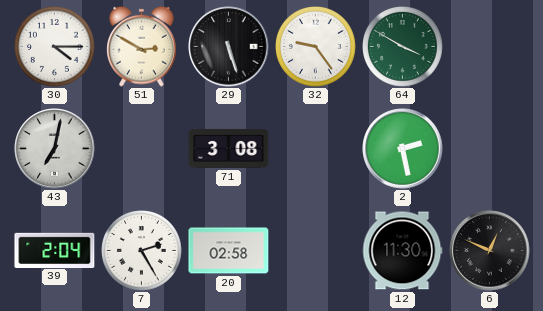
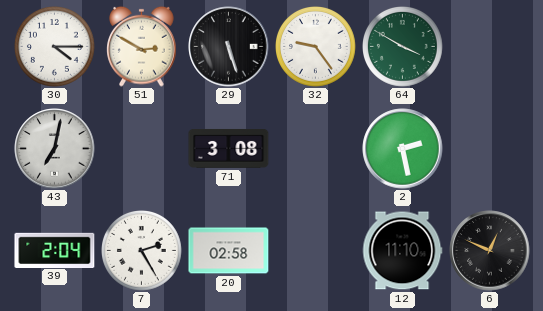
12: 11:30 -> 11:10 (402, 251)
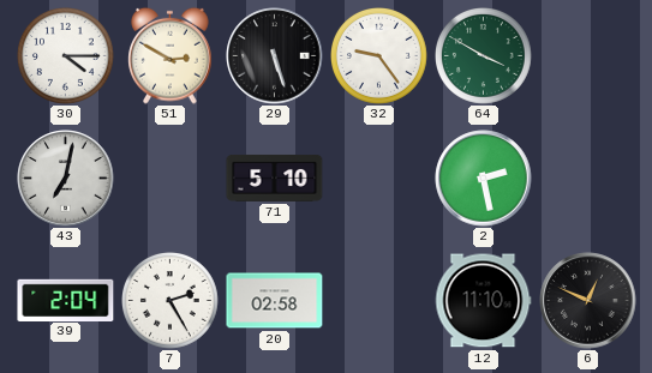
71: 3:08 -> 5:10 (275, 178)
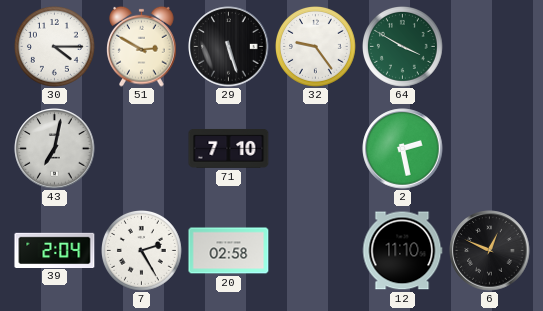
71: 5:10 -> 7:10 (229, 148)
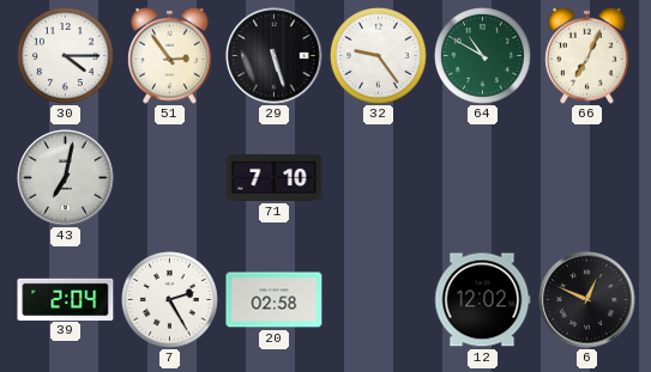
51: 2:50 -> 2:54 (170, 55)
64: 3:50 -> 10:50 (483, 56)
66: none -> 7:04 (587, 55)
2: 2:28 -> none (403, 149)
12: 11:10 -> 12:02 (482, 300)
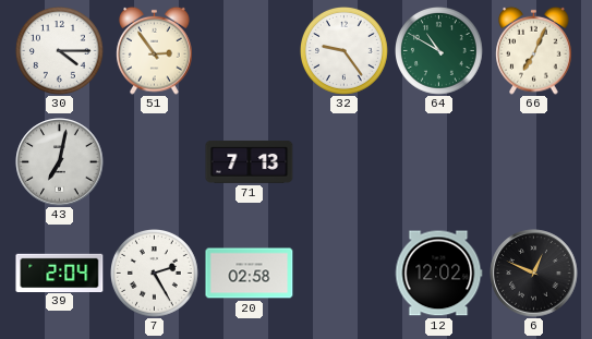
29: 5:27 -> none (275, 56)
71: 7:10 -> 7:13 (250, 161)
